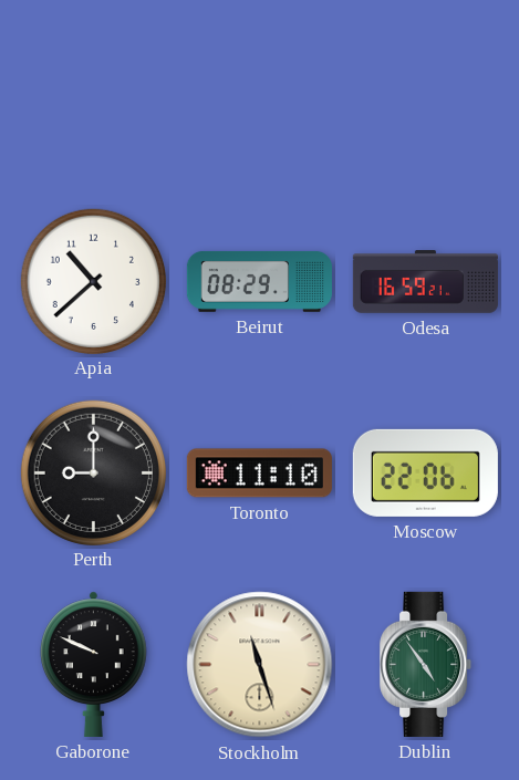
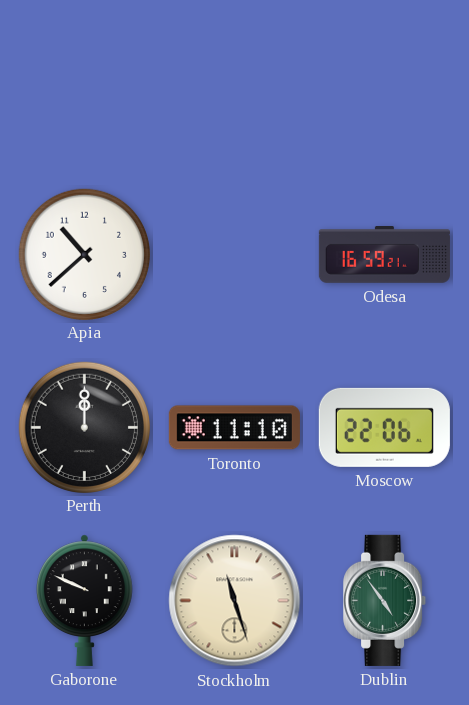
Beirut: 08:29 -> none (259, 281)
Perth: 9:00 -> 12:00 (84, 427)
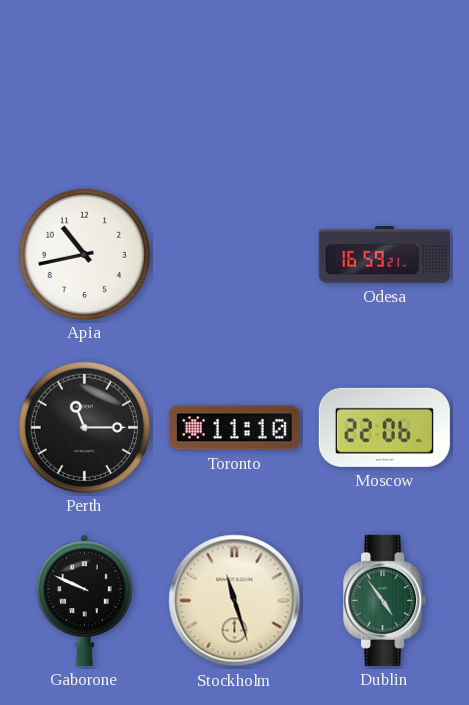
Apia: 10:38 -> 10:43 (84, 254)
Perth: 12:00 -> 11:15 (84, 427)
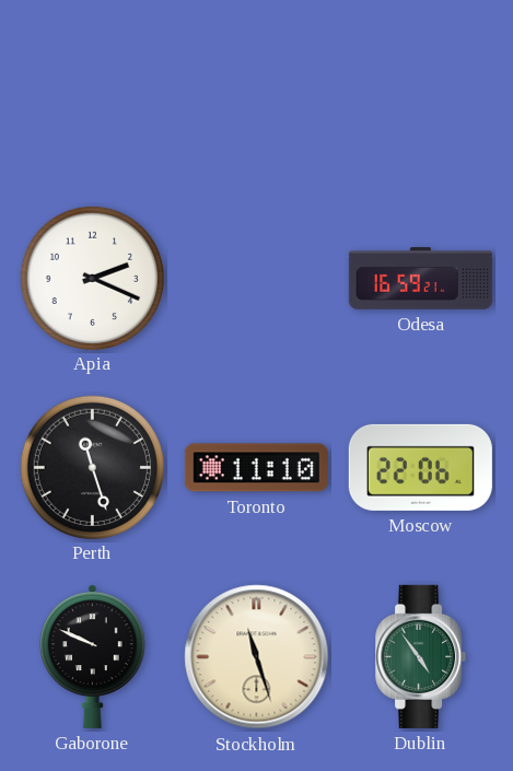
Apia: 10:43 -> 2:19 (92, 278)
Perth: 11:15 -> 11:27 (92, 467)
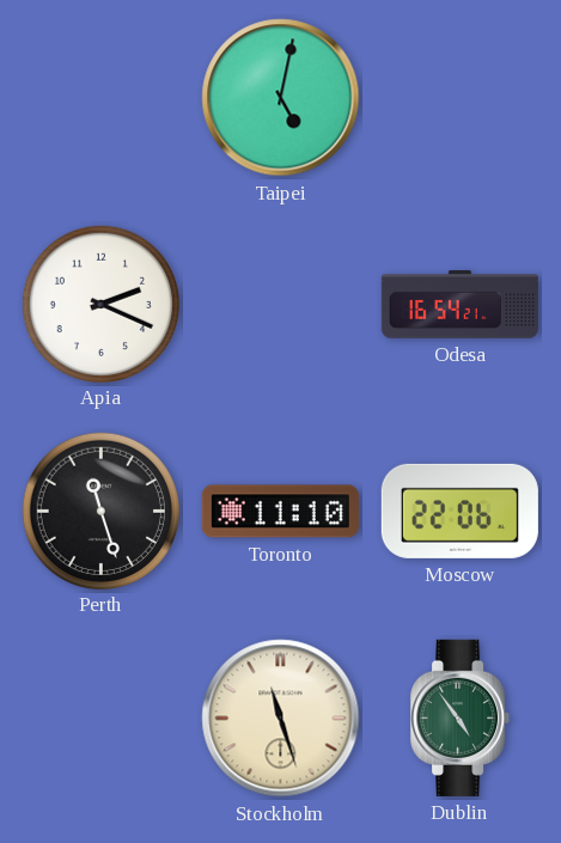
Taipei: none -> 5:02 (281, 98)
Odesa: 16:59 -> 16:54 (459, 305)
Gaborone: 9:49 -> none (93, 656)
